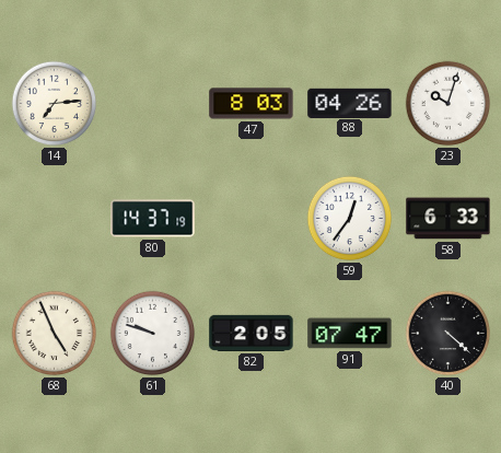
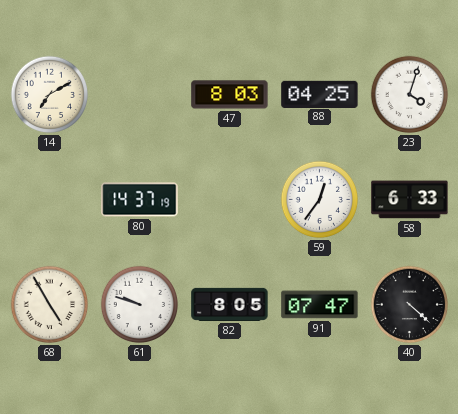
14: 7:14 -> 7:10 (50, 95)
88: 04:26 -> 04:25 (320, 94)
23: 10:03 -> 4:03 (410, 95)
68: 4:56 -> 4:55 (50, 305)
82: 2:05 -> 8:05 (230, 304)
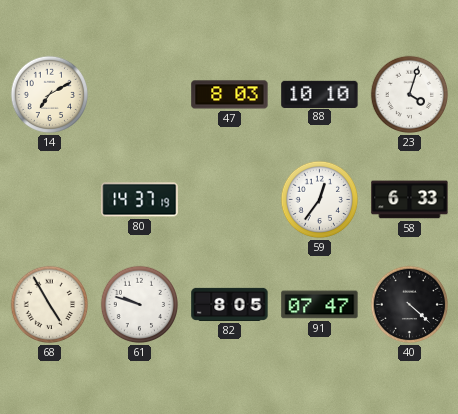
88: 04:25 -> 10:10 (320, 94)
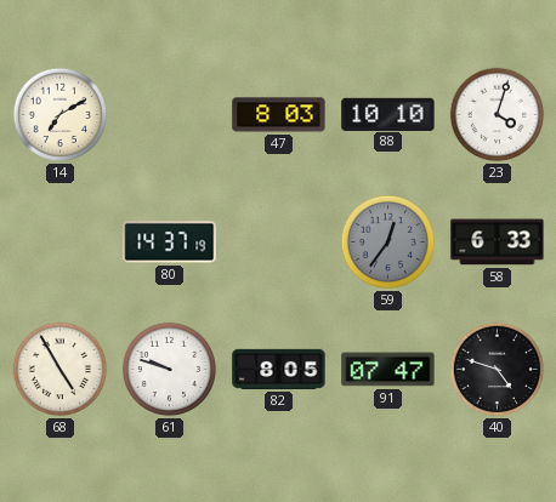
59 dial: white -> grey (388, 243)
40: 4:22 -> 4:48 (498, 370)
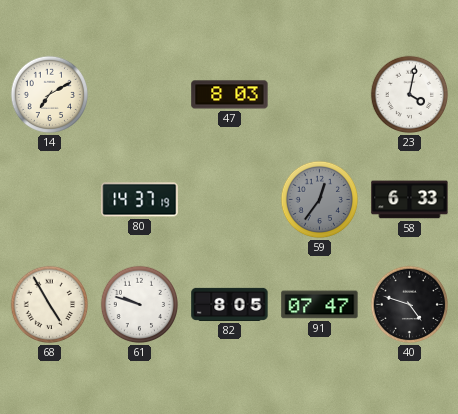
88: 10:10 -> none (388, 114)
23: 4:03 -> 4:02 (410, 95)
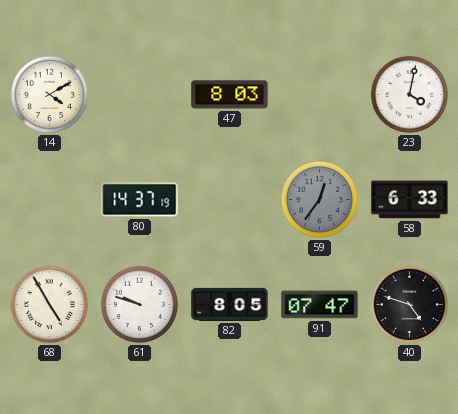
14: 7:10 -> 4:10 (50, 95)
